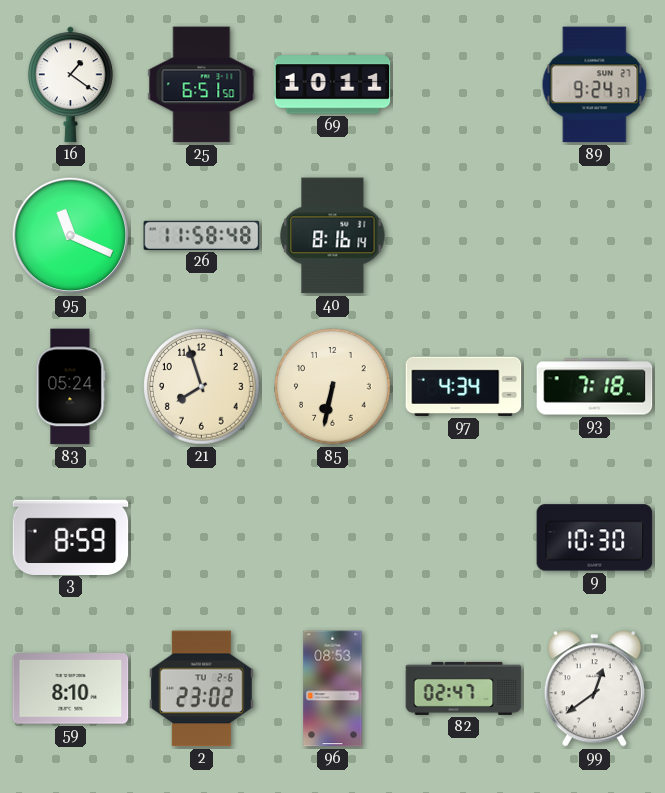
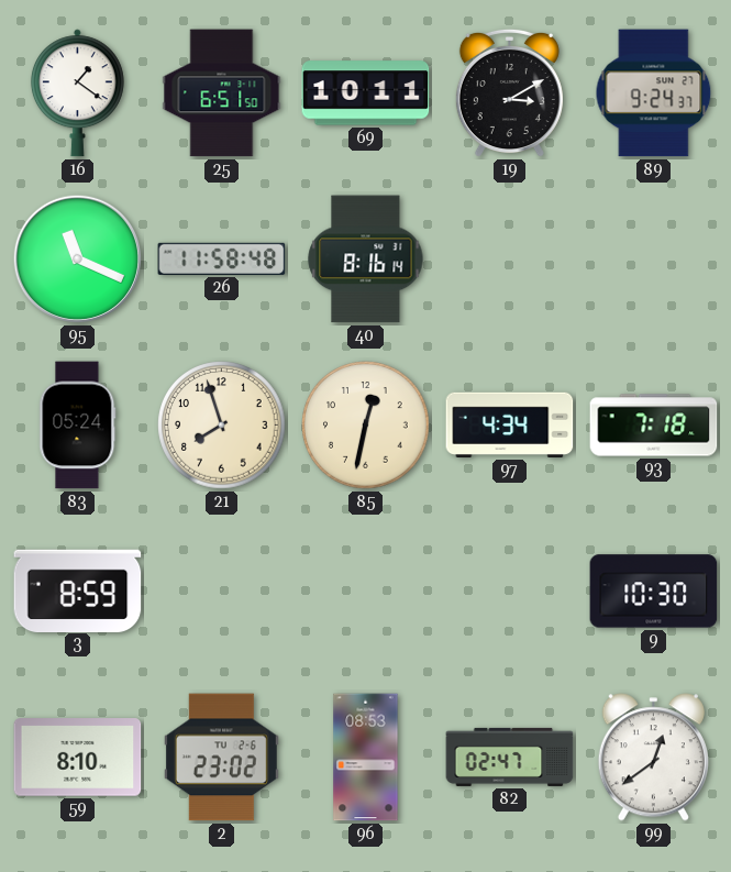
19: none -> 3:10 (509, 93)
85: 6:32 -> 12:32 (366, 426)
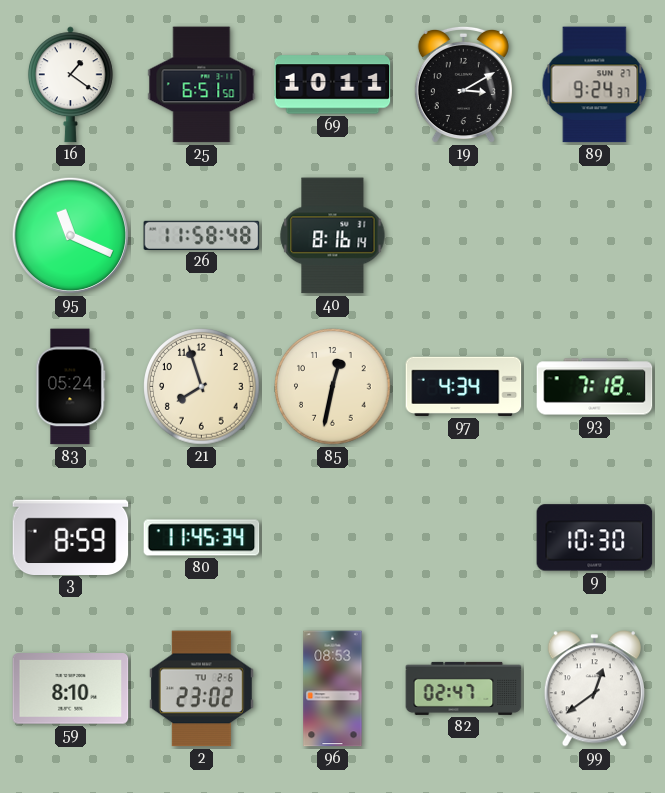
80: none -> 11:45 (202, 538)
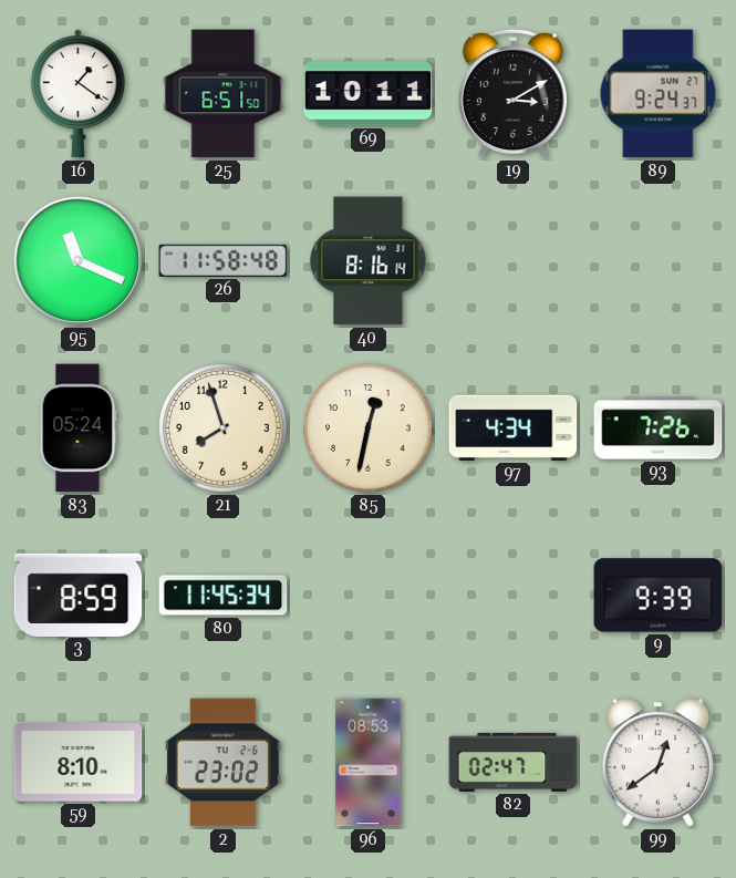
93: 7:18 -> 7:26 (659, 428)
9: 10:30 -> 9:39 (659, 596)
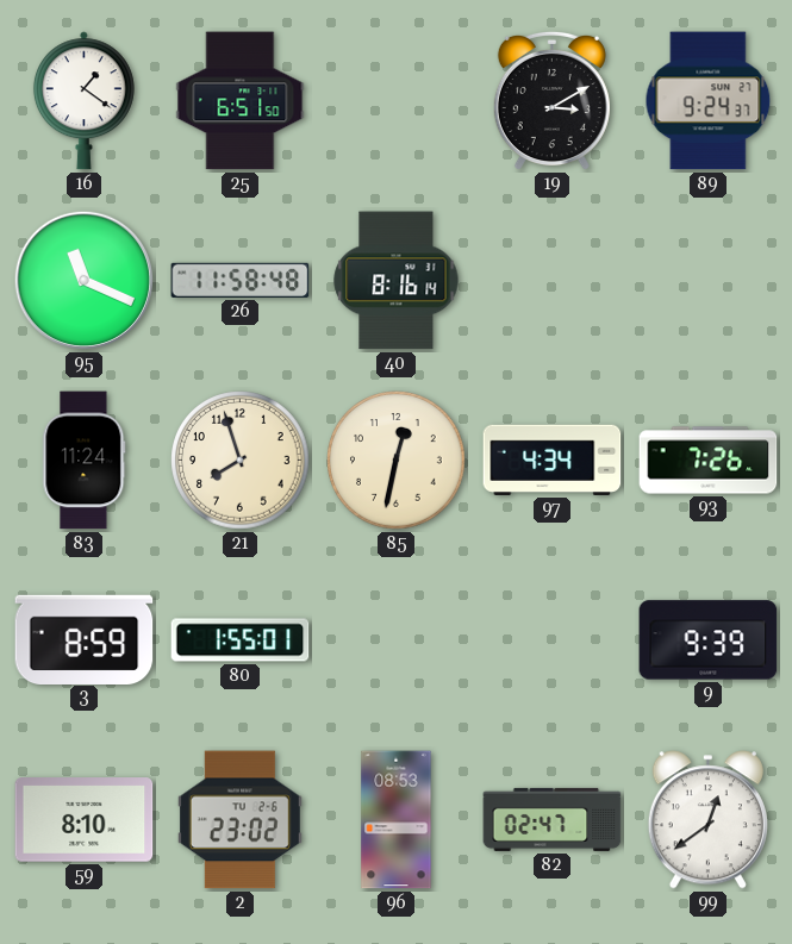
69: 10:11 -> none (369, 94)
83: 05:24 -> 11:24 (85, 461)
80: 11:45 -> 1:55 (241, 640)
